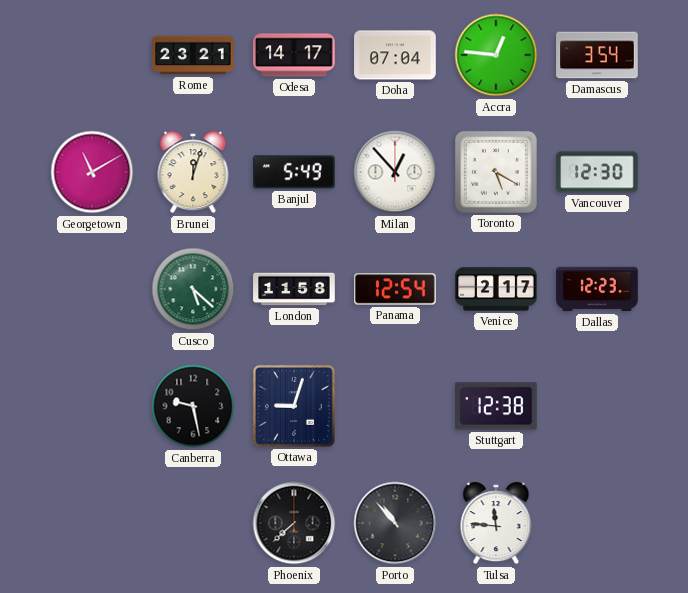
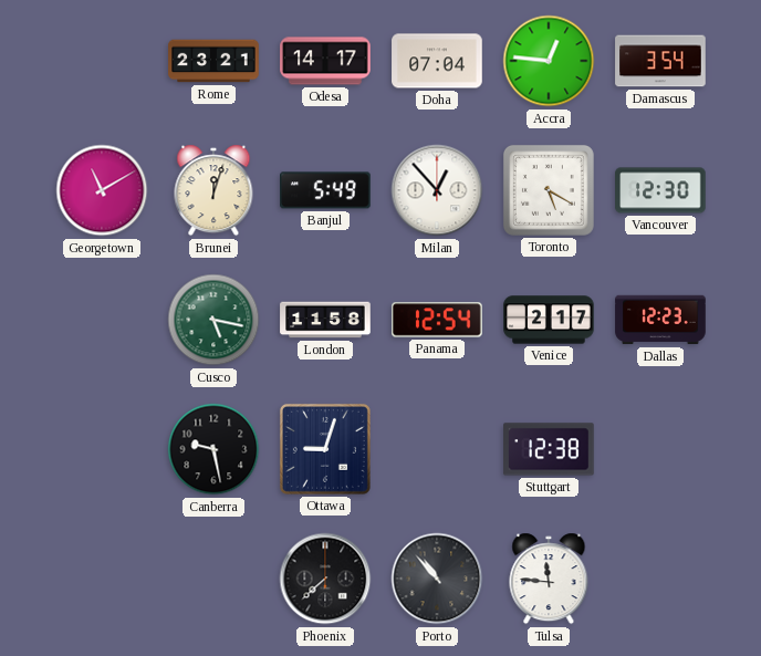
Cusco: 5:22 -> 5:17 (213, 320)
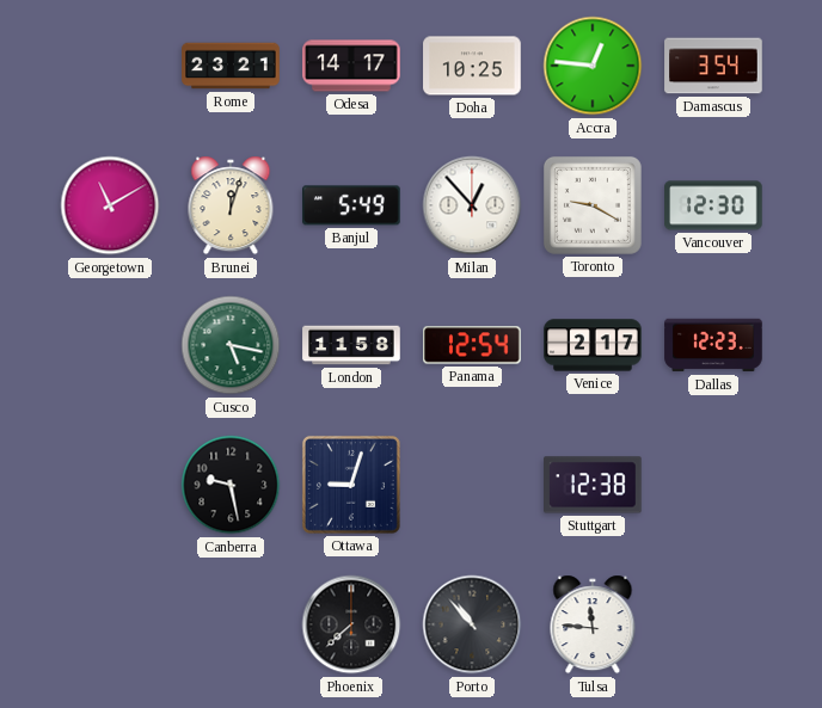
Doha: 07:04 -> 10:25 (472, 66)
Toronto: 5:20 -> 9:20 (593, 205)
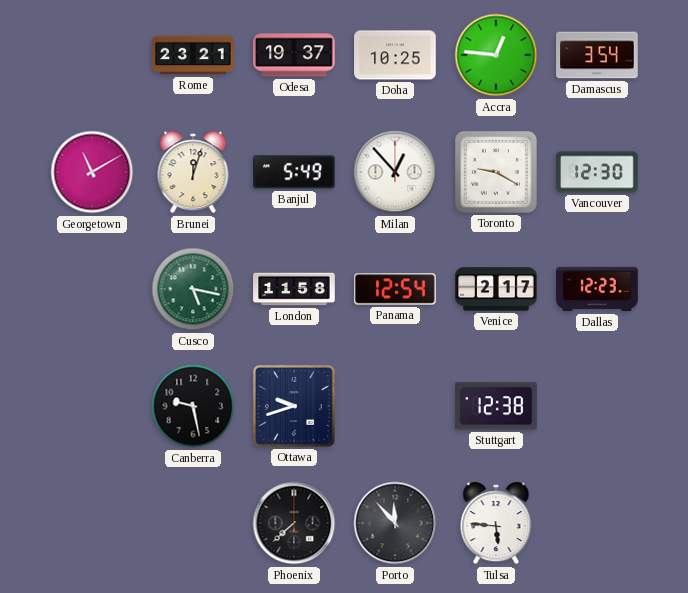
Odesa: 14:17 -> 19:37 (294, 55)
Ottawa: 9:03 -> 9:42 (294, 406)
Porto: 10:53 -> 11:53 (395, 523)
Tulsa: 11:46 -> 5:46 (496, 523)
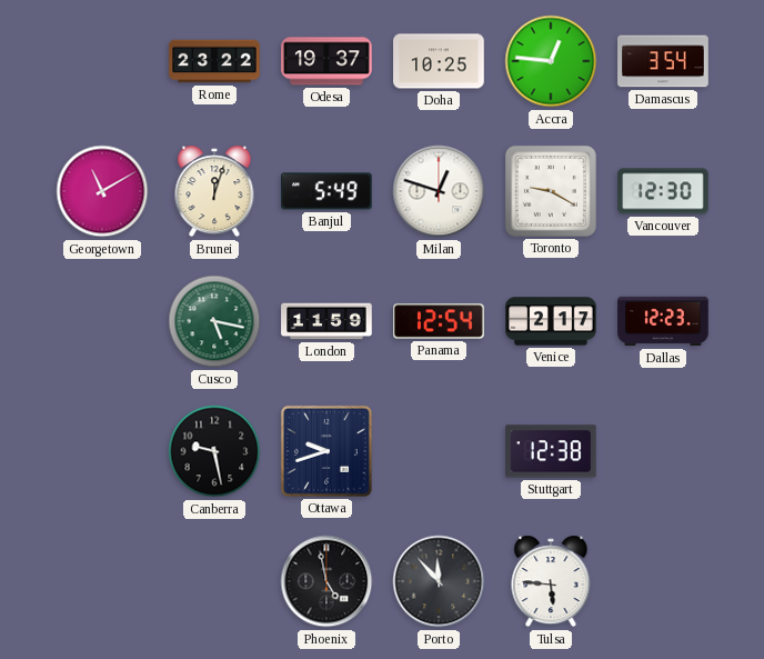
Rome: 23:21 -> 23:22 (214, 61)
Milan: 12:53 -> 12:48 (439, 191)
London: 11:58 -> 11:59 (326, 321)
Phoenix: 7:38 -> 4:58 (326, 581)
